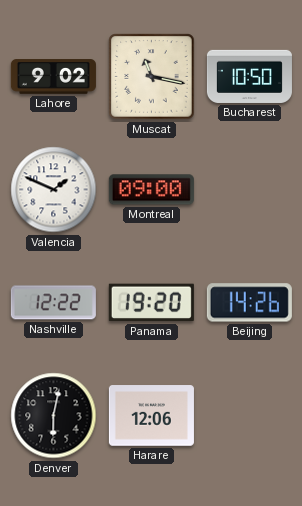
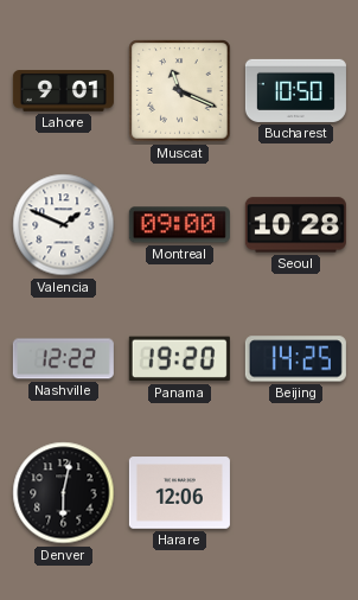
Lahore: 9:02 -> 9:01 (63, 91)
Muscat: 11:17 -> 11:19 (180, 91)
Seoul: none -> 10:28 (295, 225)
Beijing: 14:26 -> 14:25 (295, 359)
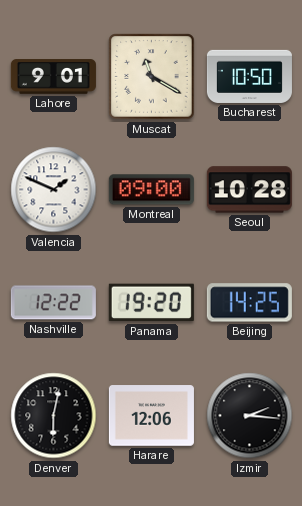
Muscat: 11:19 -> 11:20 (152, 77)
Izmir: none -> 2:16 (250, 416)
